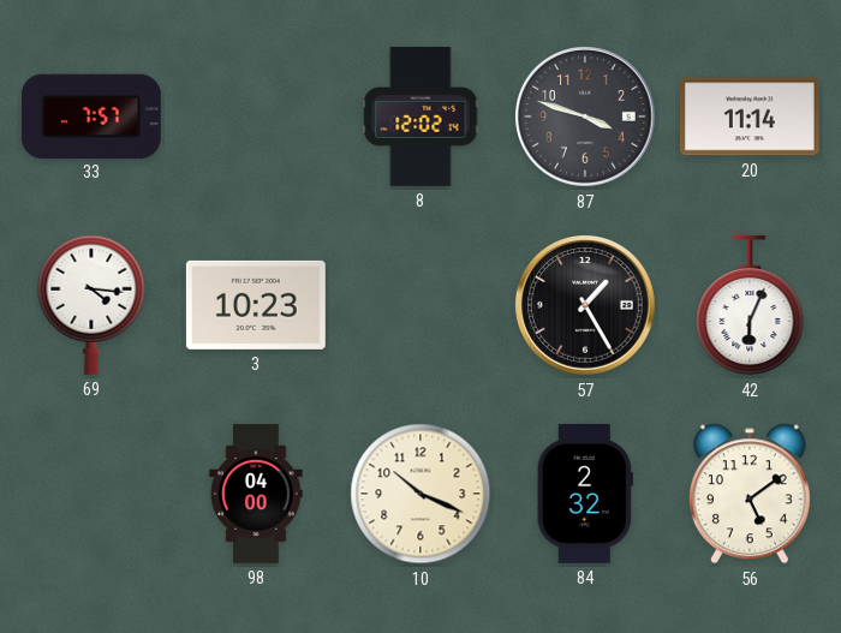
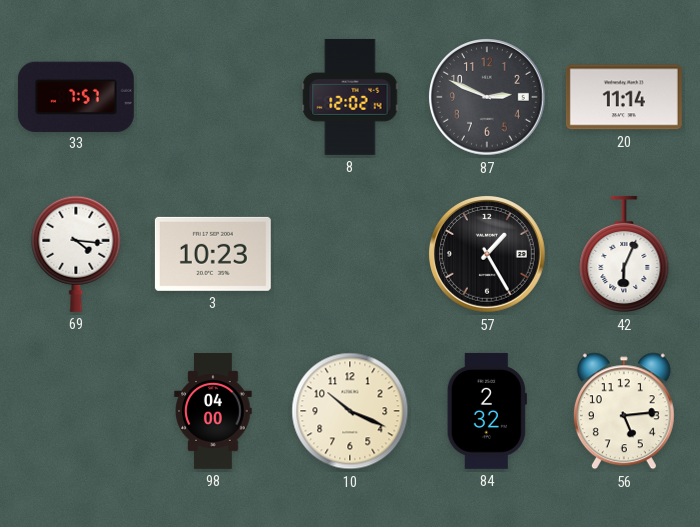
87: 3:48 -> 2:49 (487, 97)
56: 5:09 -> 5:14 (624, 411)
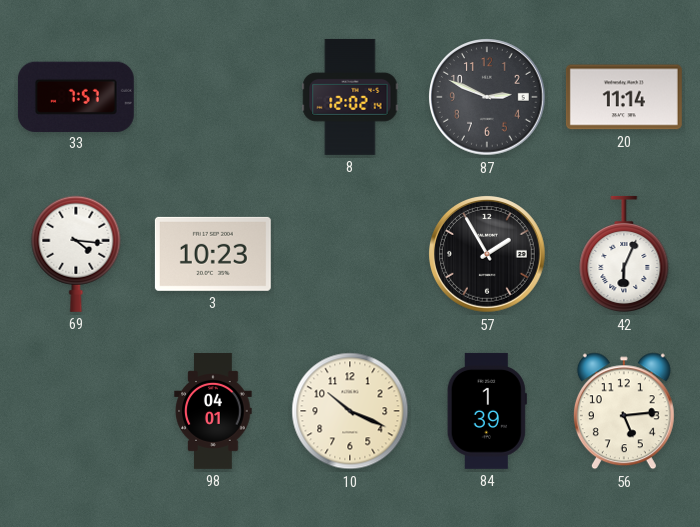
57: 1:25 -> 1:55 (487, 254)
98: 04:00 -> 04:01 (213, 411)
84: 2:32 -> 1:39 (487, 411)
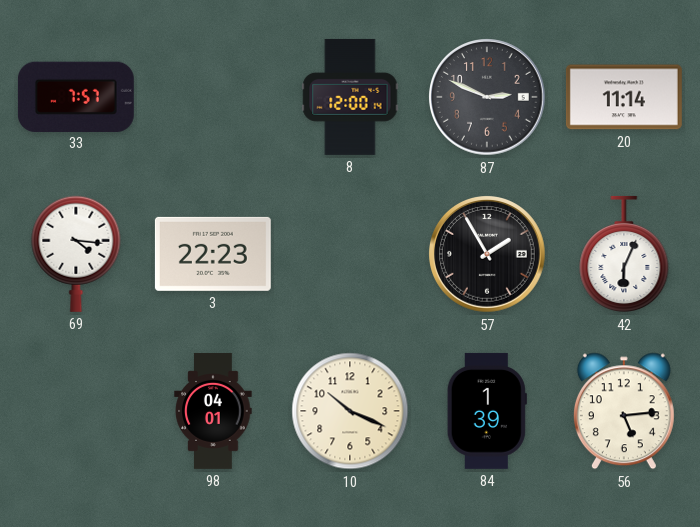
8: 12:02 -> 12:00 (350, 97)
3: 10:23 -> 22:23 (213, 254)
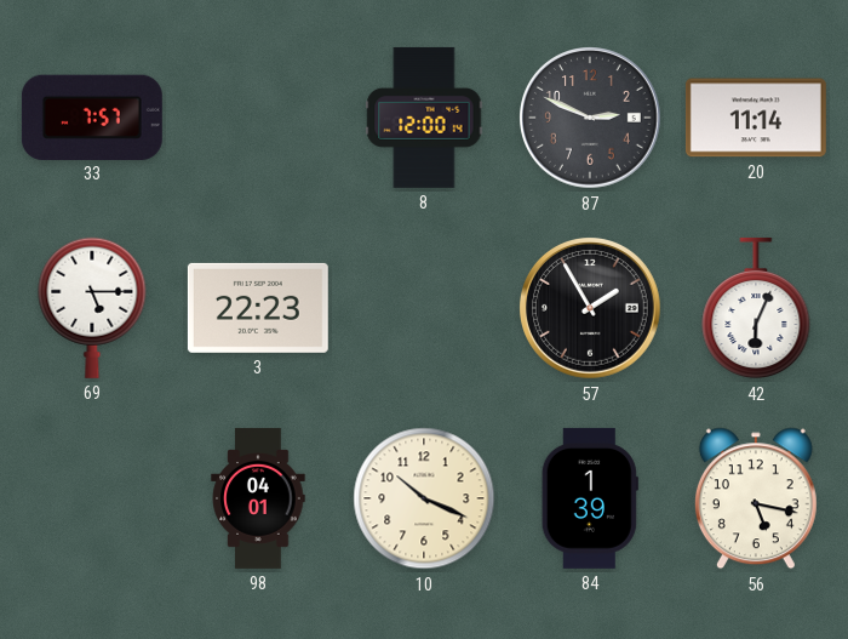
69: 4:16 -> 5:15 (92, 308)
56: 5:14 -> 5:17 (756, 498)
